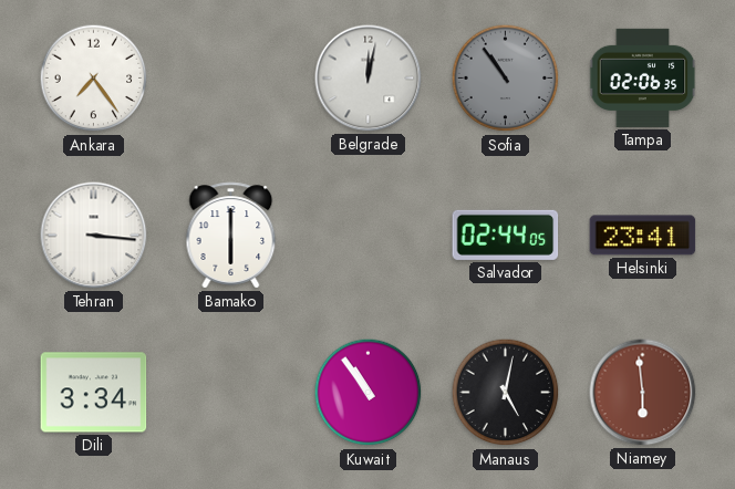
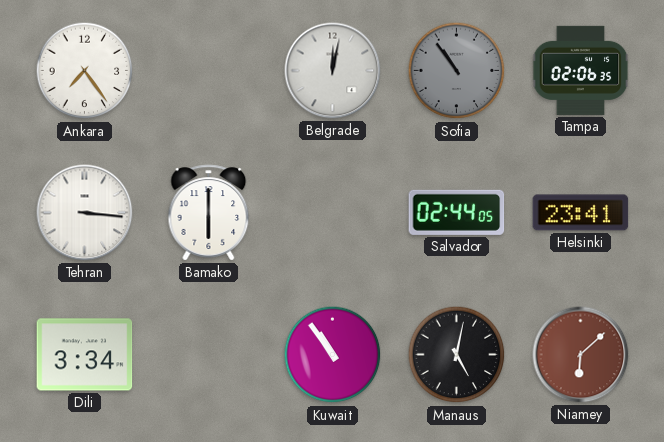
Niamey: 5:59 -> 6:08 (581, 355)
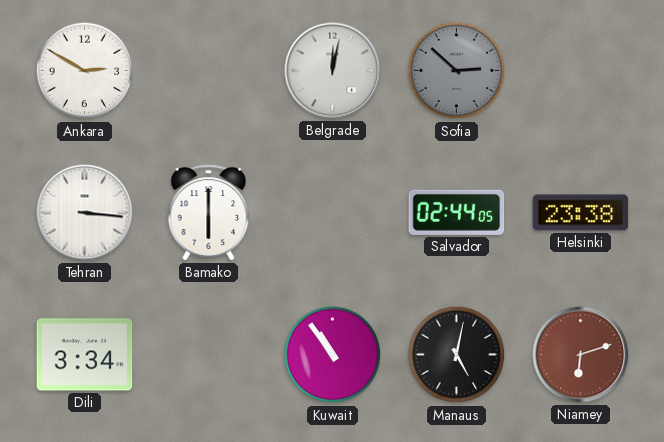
Ankara: 7:24 -> 2:50 (85, 71)
Sofia: 10:54 -> 2:52 (457, 71)
Tampa: 02:06 -> none (581, 70)
Helsinki: 23:41 -> 23:38 (581, 213)
Niamey: 6:08 -> 6:12 (581, 355)
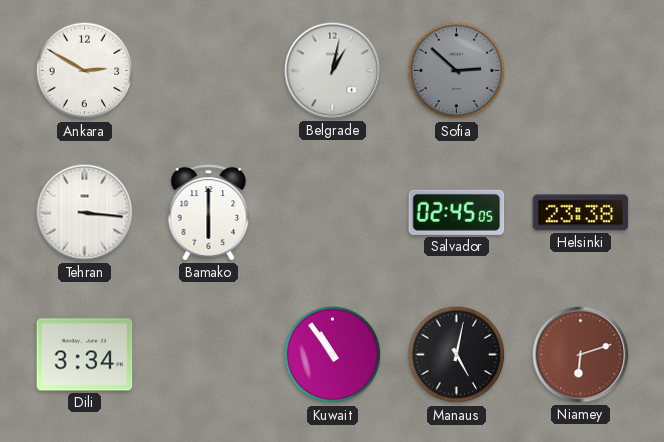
Belgrade: 12:02 -> 1:02 (333, 71)
Salvador: 02:44 -> 02:45 (457, 212)
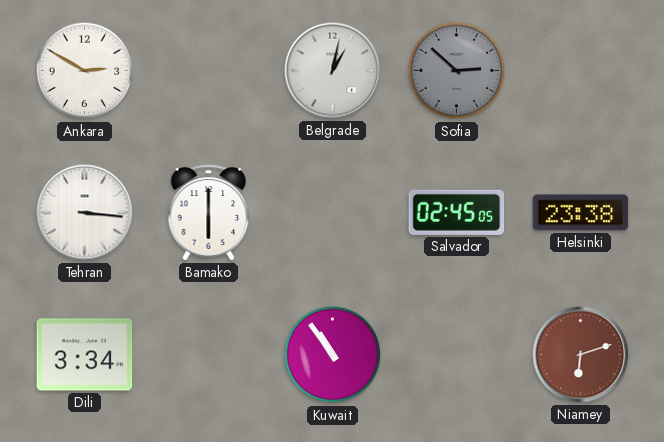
Manaus: 5:02 -> none (457, 355)
